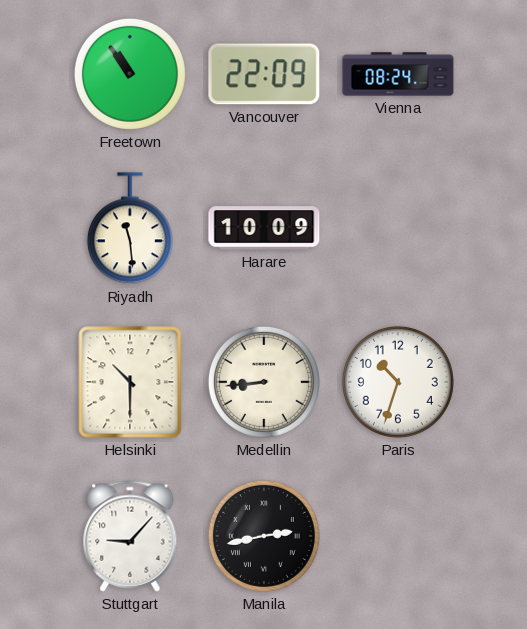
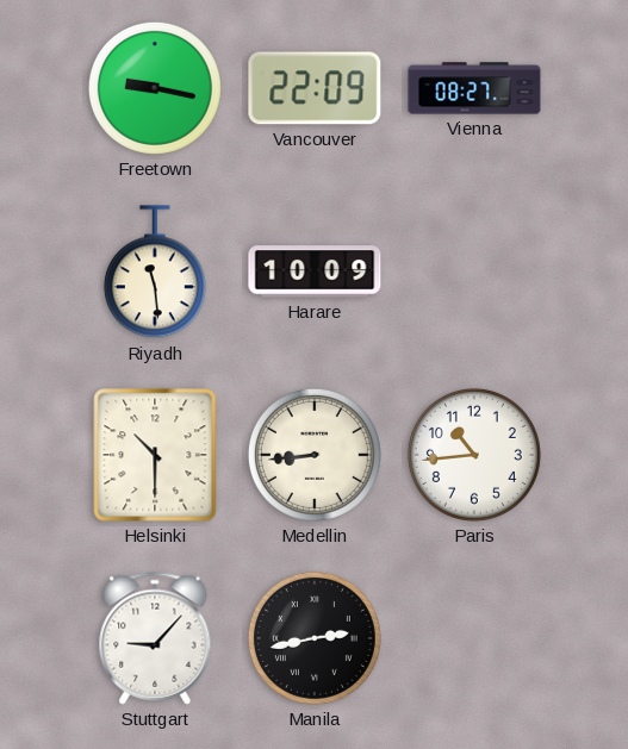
Freetown: 10:54 -> 9:17 (155, 88)
Vienna: 08:24 -> 08:27 (474, 88)
Paris: 10:33 -> 10:44 (474, 455)
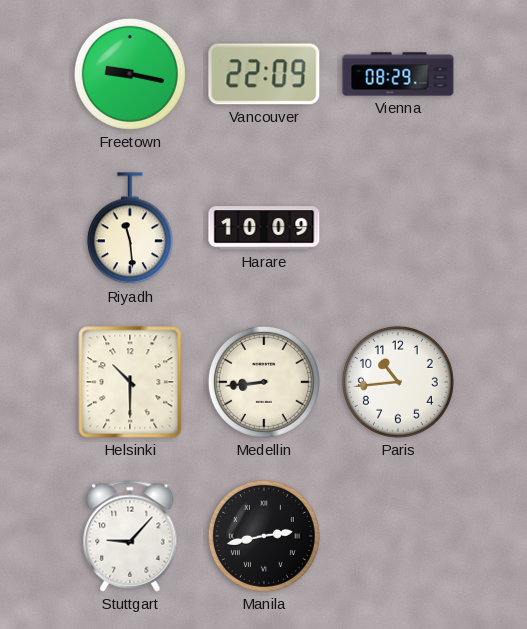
Vienna: 08:27 -> 08:29 (398, 74)
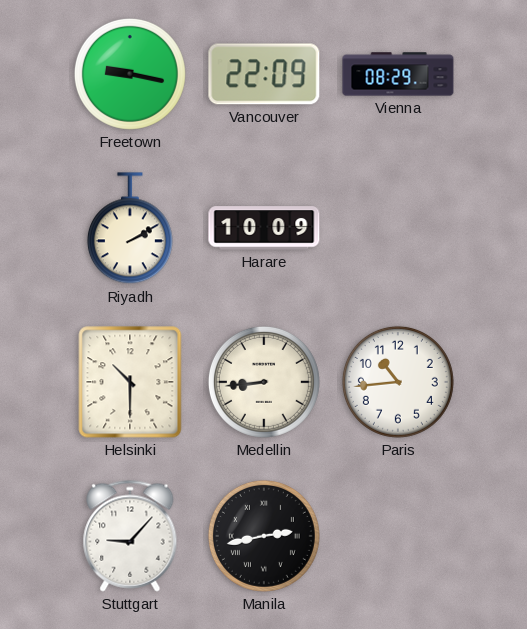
Riyadh: 11:29 -> 2:10 (130, 229)
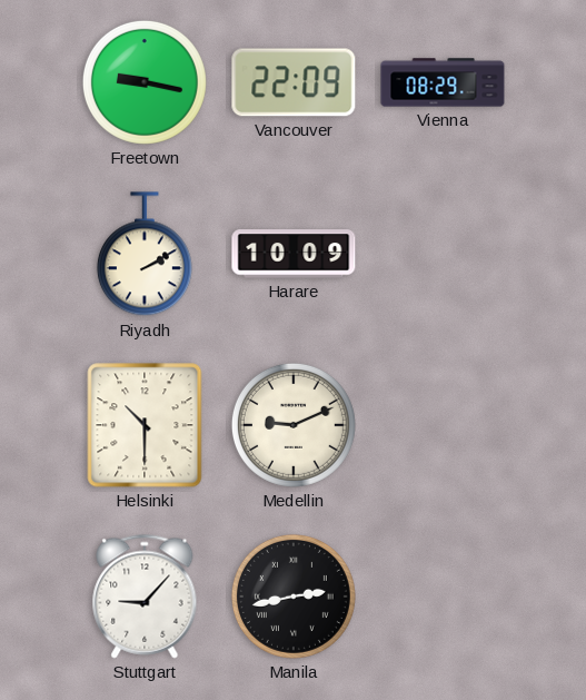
Medellin: 8:44 -> 9:11 (294, 425)
Paris: 10:44 -> none (398, 382)
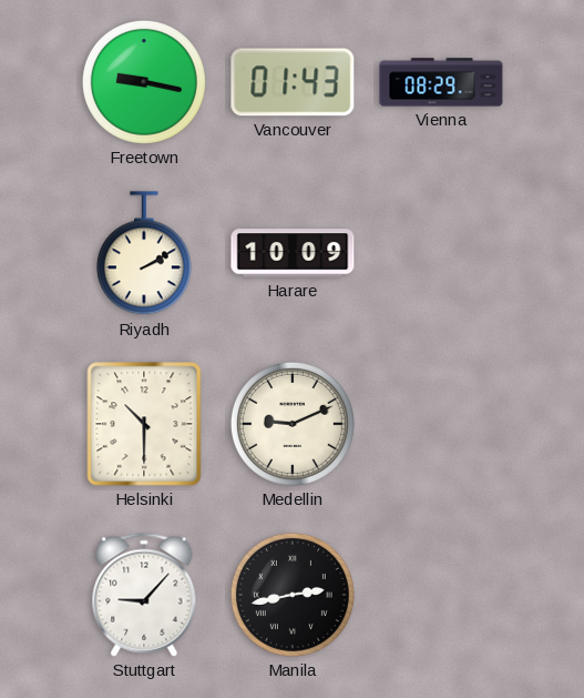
Vancouver: 22:09 -> 01:43 (293, 82)
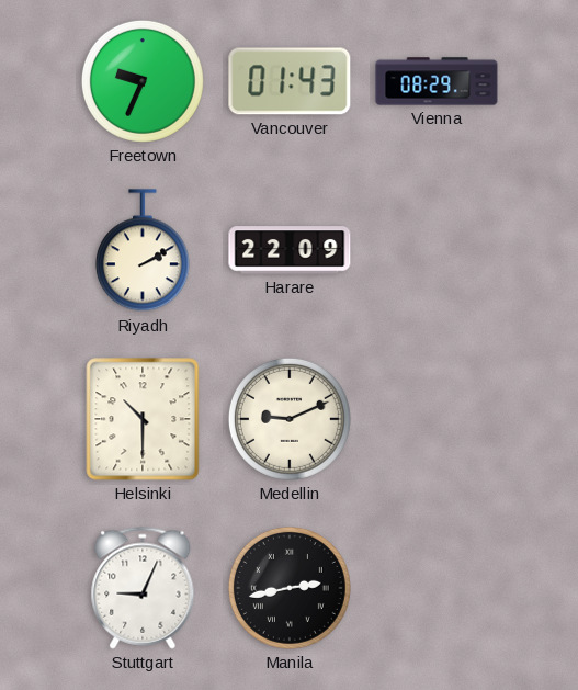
Freetown: 9:17 -> 9:34 (143, 81)
Harare: 10:09 -> 22:09 (290, 250)
Stuttgart: 9:07 -> 9:04 (143, 588)
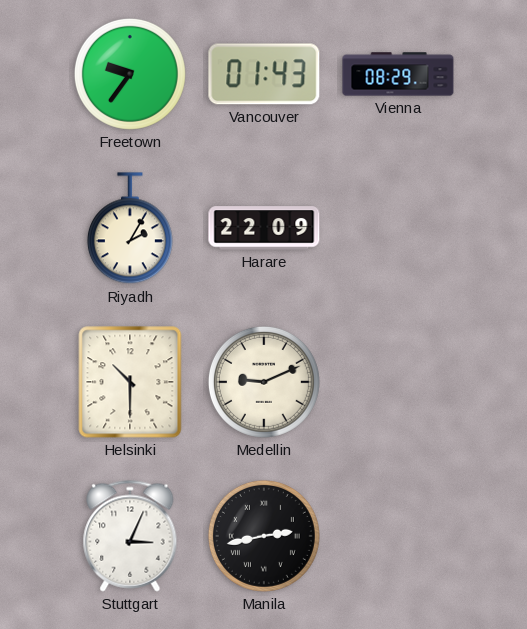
Freetown: 9:34 -> 9:36 (130, 74)
Riyadh: 2:10 -> 2:05 (130, 229)
Stuttgart: 9:04 -> 3:04 (130, 536)
